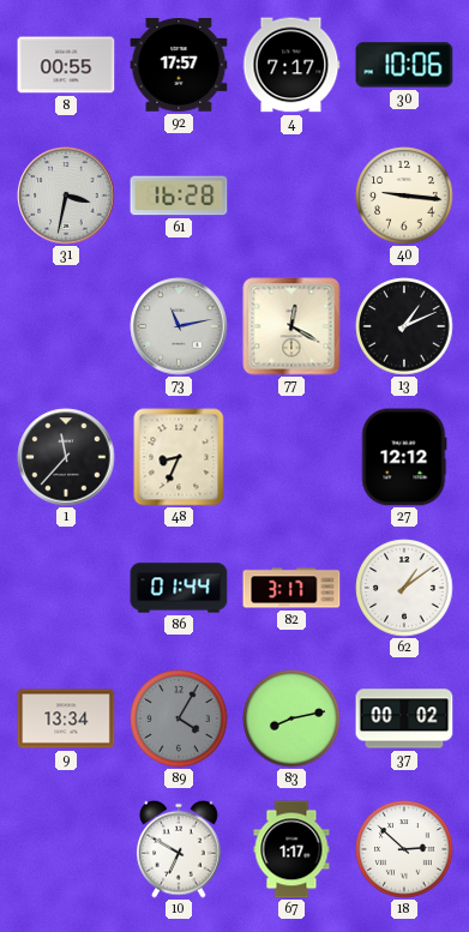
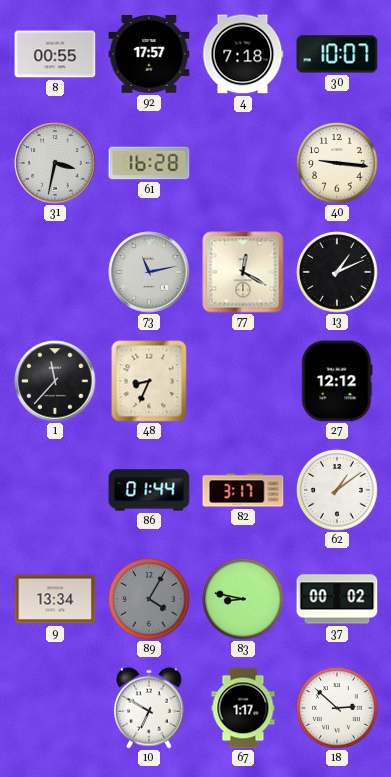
4: 7:17 -> 7:18 (243, 54)
30: 10:06 -> 10:07 (337, 54)
83: 8:13 -> 8:47 (243, 599)
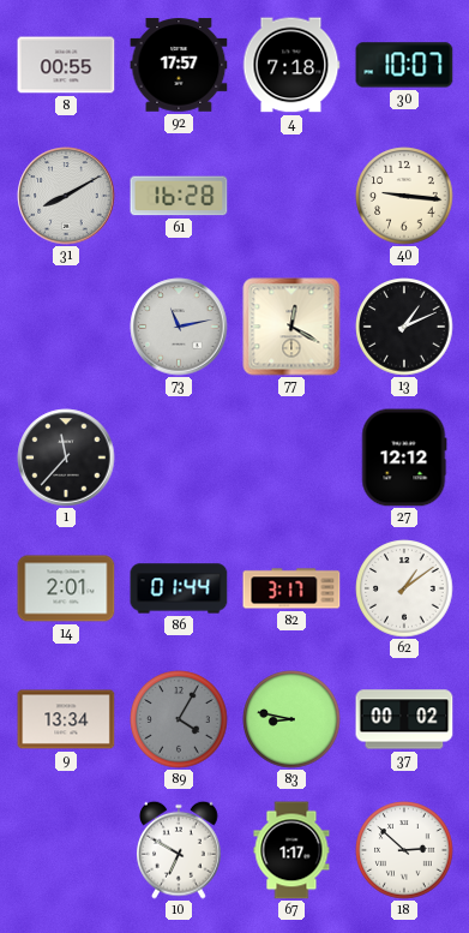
31: 3:32 -> 8:10 (66, 196)
48: 8:34 -> none (149, 381)
14: none -> 2:01 (66, 588)
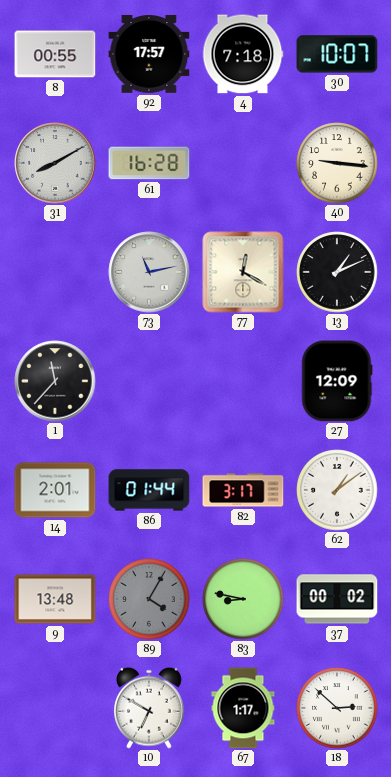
27: 12:12 -> 12:09 (337, 381)
9: 13:34 -> 13:48 (55, 599)
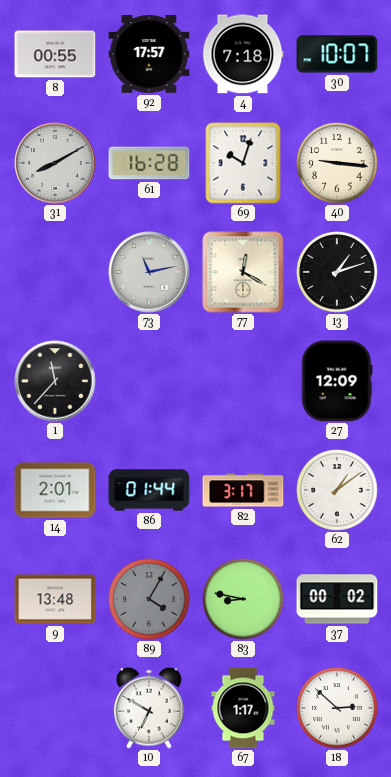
69: none -> 10:03 (243, 163)
13: 1:11 -> 1:12 (337, 272)
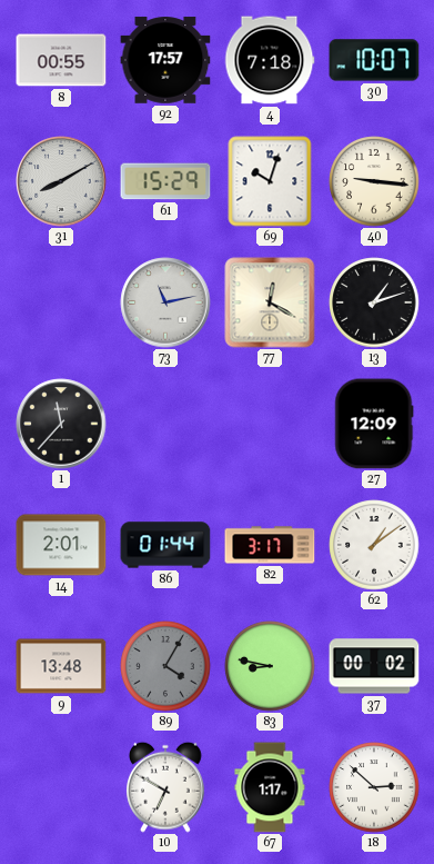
61: 16:28 -> 15:29 (165, 181)
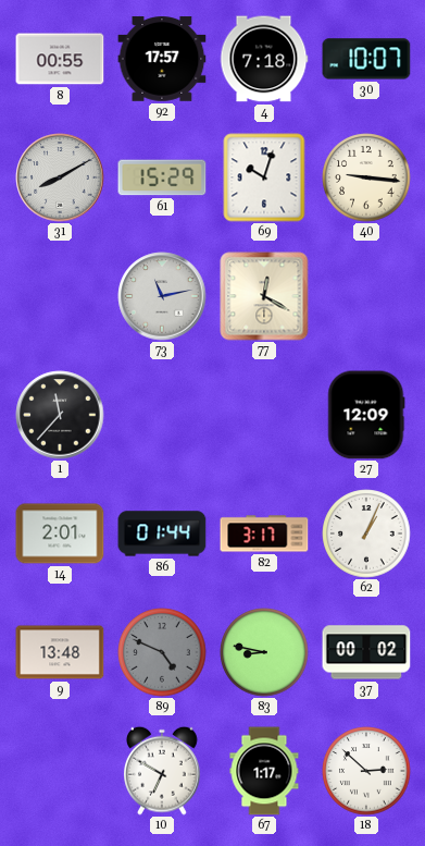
13: 1:12 -> none (374, 302)
62: 1:09 -> 1:04 (366, 534)
89: 4:05 -> 4:49 (162, 652)
